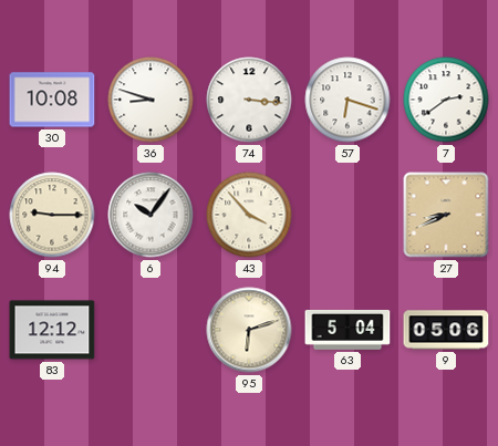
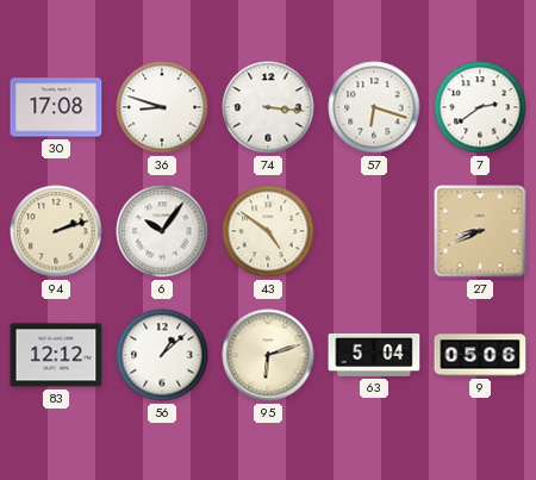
30: 10:08 -> 17:08 (56, 107)
94: 9:15 -> 2:12 (56, 231)
43: 3:53 -> 4:51 (268, 231)
56: none -> 1:08 (162, 355)
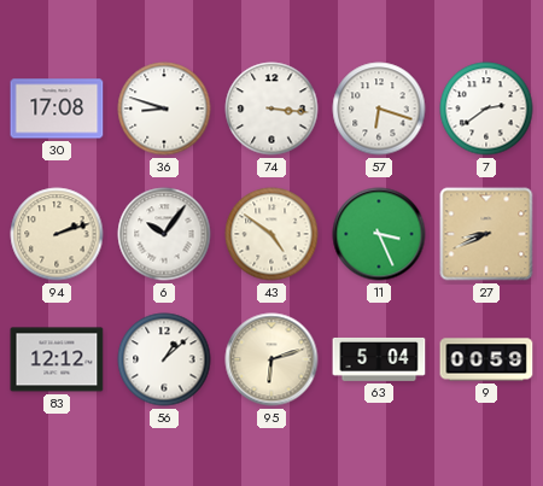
11: none -> 3:26 (379, 234)
9: 05:06 -> 00:59 (486, 359)
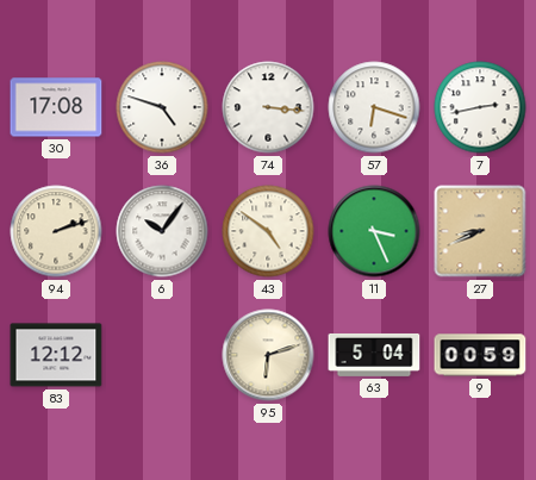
36: 8:48 -> 4:48 (162, 107)
7: 2:39 -> 2:43 (480, 107)
56: 1:08 -> none (164, 359)
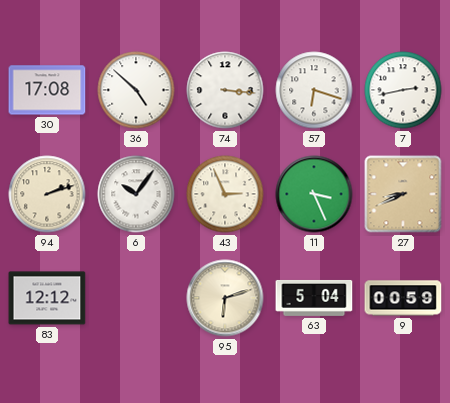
36: 4:48 -> 4:52 (136, 90)
43: 4:51 -> 2:56 (225, 194)
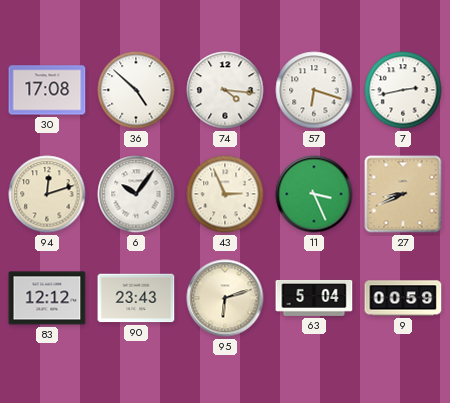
74: 3:16 -> 4:16 (225, 90)
94: 2:12 -> 12:12 (47, 194)
90: none -> 23:43 (136, 298)
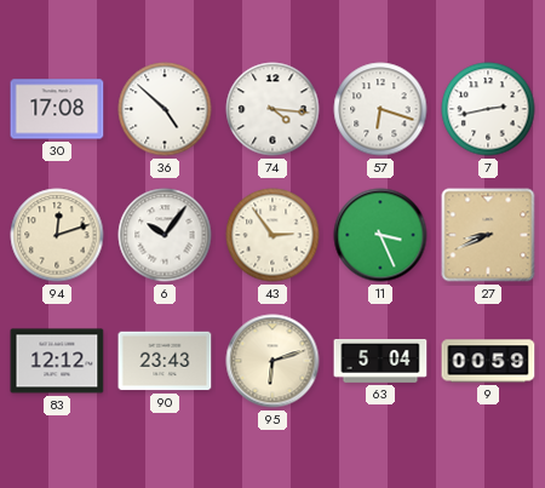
43: 2:56 -> 2:54 (272, 235)
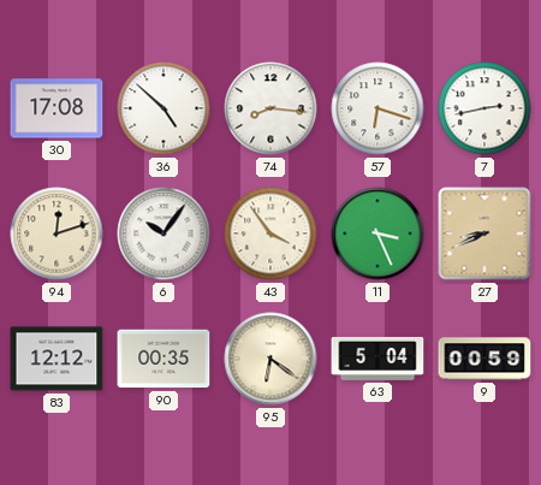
74: 4:16 -> 8:16 (270, 108)
43: 2:54 -> 3:54 (270, 233)
90: 23:43 -> 00:35 (164, 359)
95: 6:12 -> 6:21 (270, 359)
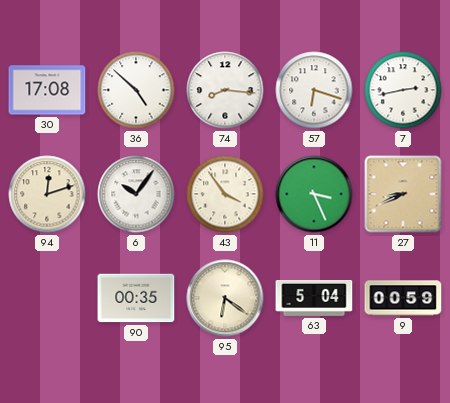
83: 12:12 -> none (57, 359)
